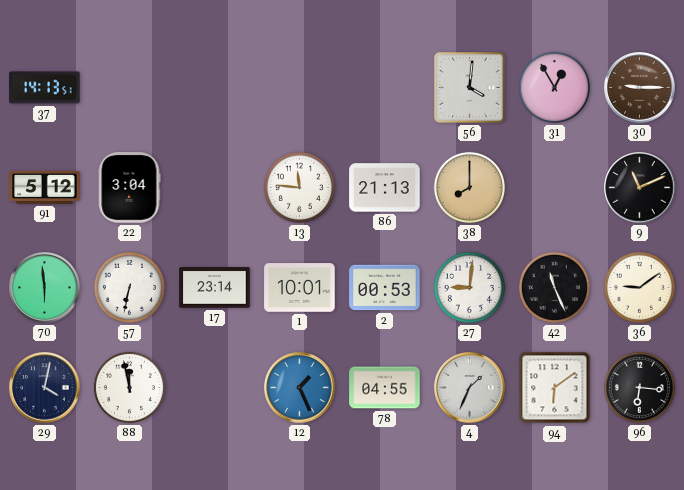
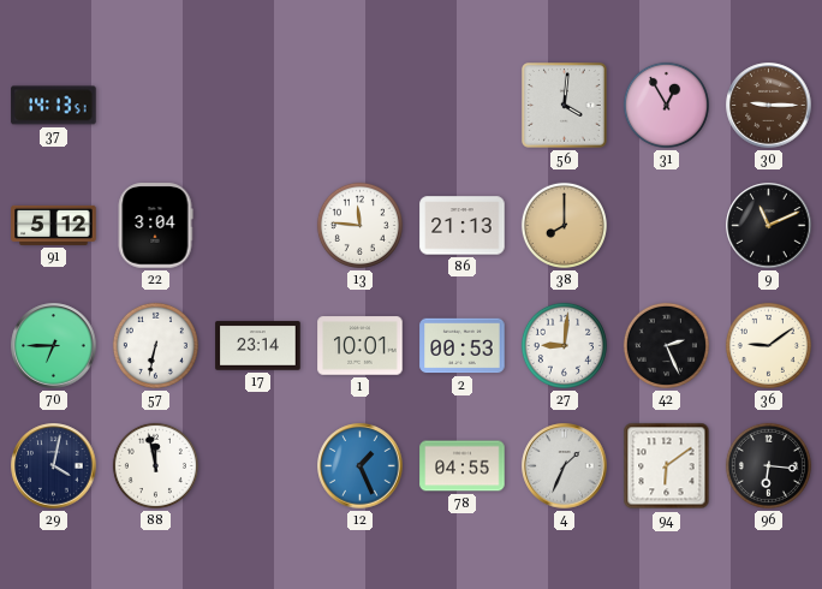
70: 5:59 -> 6:45 (54, 346)
42: 11:26 -> 2:26 (666, 345)
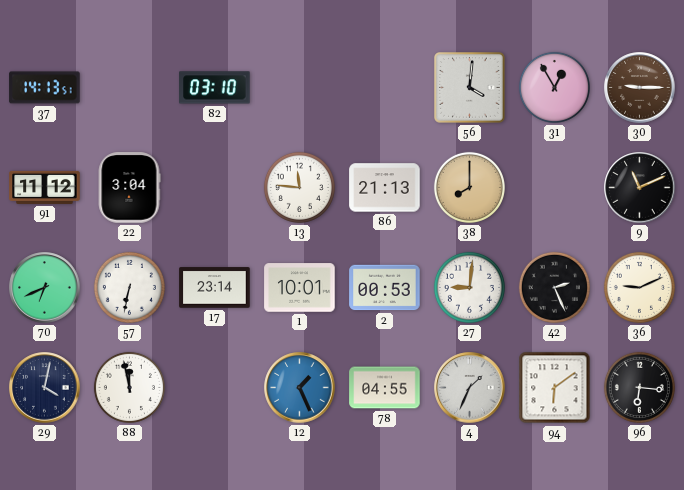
82: none -> 03:10 (215, 88)
91: 5:12 -> 11:12 (45, 187)
70: 6:45 -> 6:41 (45, 288)
36: 9:09 -> 9:11 (639, 287)
